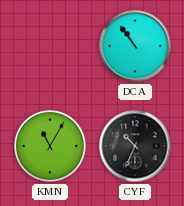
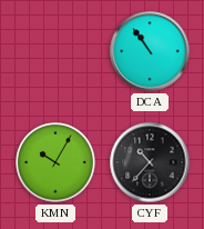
KMN: 11:05 -> 10:05 (55, 162)
CYF: 10:34 -> 10:37 (150, 162)
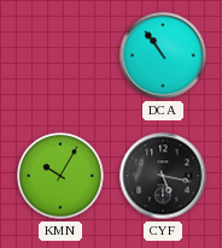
CYF: 10:37 -> 5:17 (163, 176)
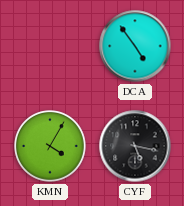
DCA: 10:54 -> 4:54 (135, 46)
KMN: 10:05 -> 4:05 (50, 146)
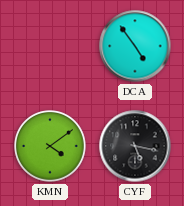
KMN: 4:05 -> 4:09 (50, 146)
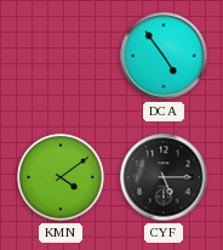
CYF: 5:17 -> 5:15 (164, 177)
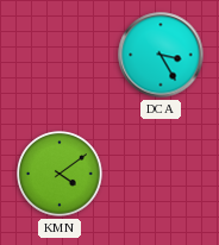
DCA: 4:54 -> 3:25 (161, 55)
CYF: 5:15 -> none (164, 177)
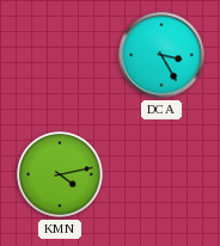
KMN: 4:09 -> 4:13 (60, 174)
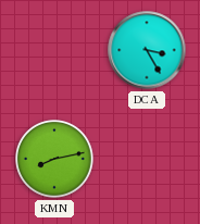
KMN: 4:13 -> 8:13 (54, 159)
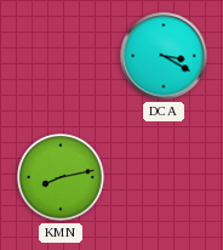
DCA: 3:25 -> 3:20 (164, 56)
